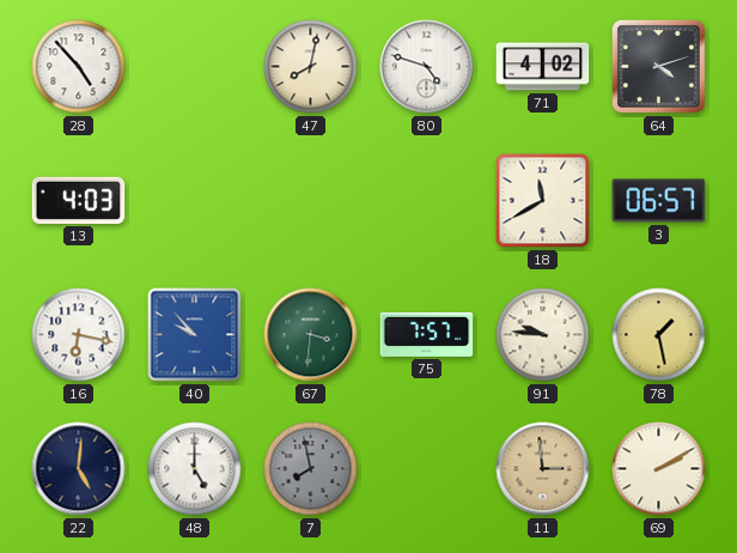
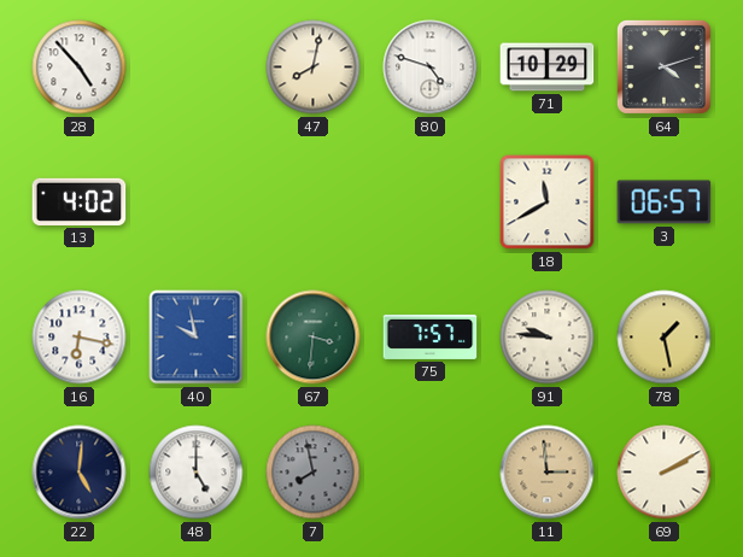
71: 4:02 -> 10:29 (548, 68)
13: 4:03 -> 4:02 (80, 201)
40: 9:53 -> 9:58 (197, 338)
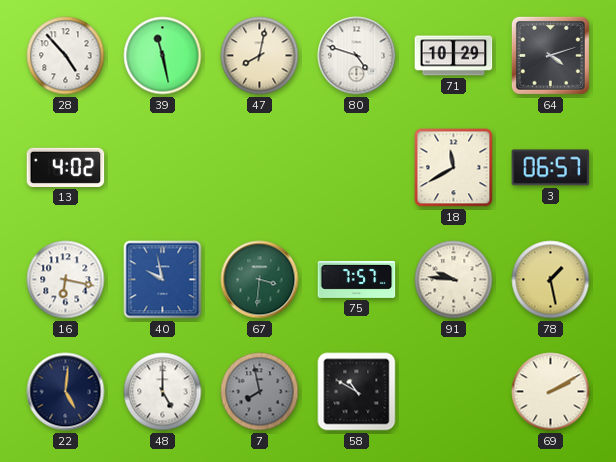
39: none -> 11:28 (163, 56)
58: none -> 10:50 (357, 392)
11: 2:59 -> none (548, 473)
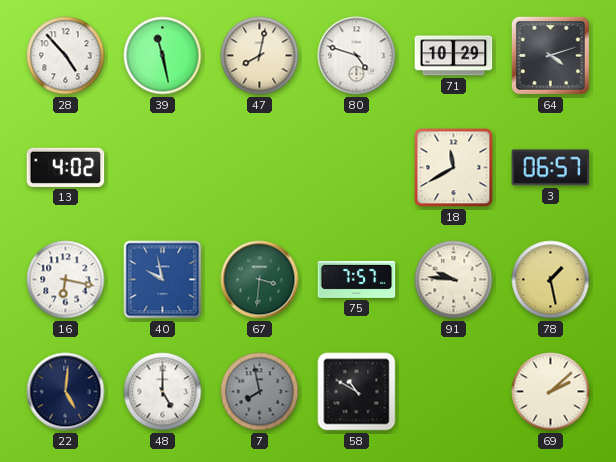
69: 2:10 -> 2:08 (551, 392)
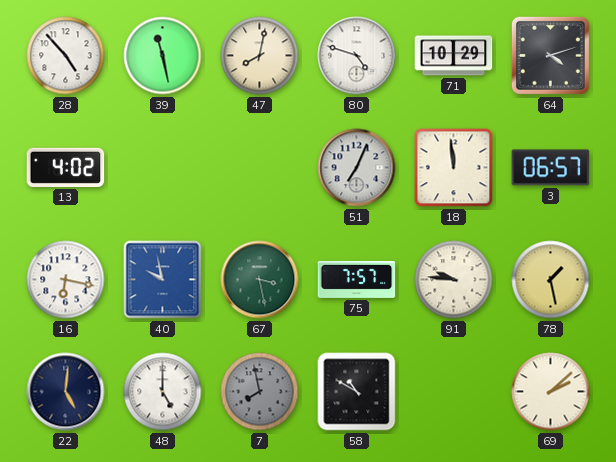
51: none -> 7:04 (357, 168)
18: 11:40 -> 11:59 (454, 168)
67: 3:31 -> 3:28 (260, 280)
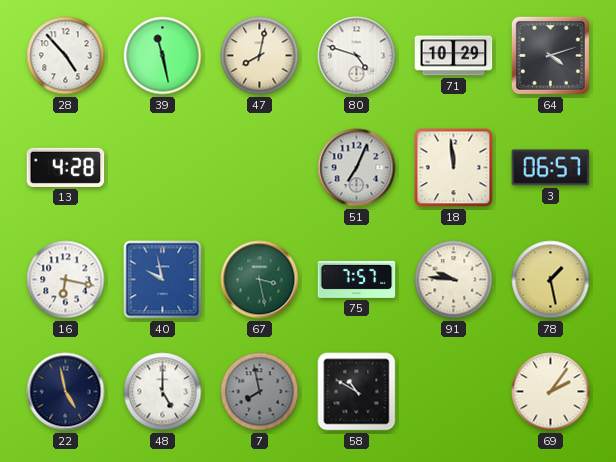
13: 4:02 -> 4:28 (66, 167)
22: 5:01 -> 4:58 (66, 392)
69: 2:08 -> 2:06 (551, 392)
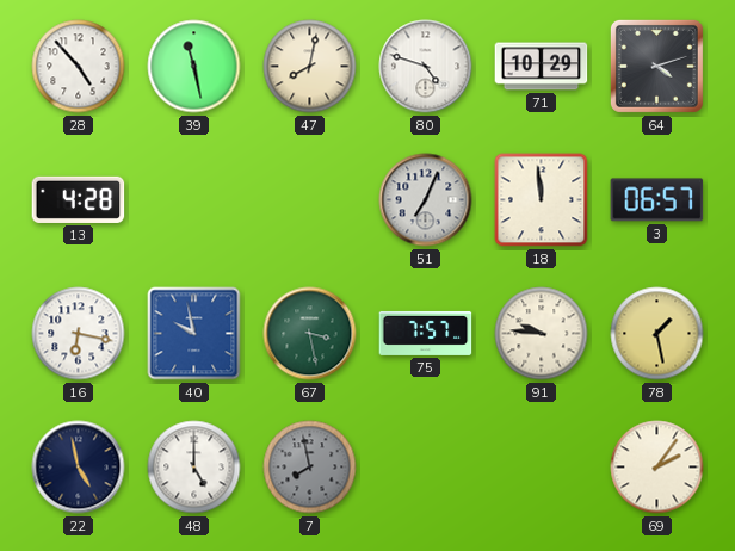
58: 10:50 -> none (357, 392)
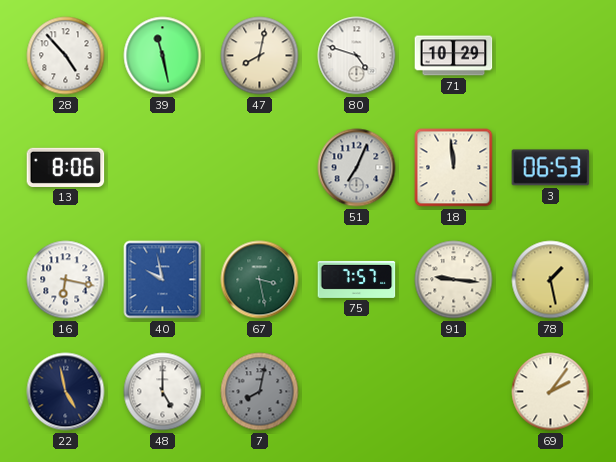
64: 4:12 -> none (656, 66)
13: 4:28 -> 8:06 (66, 167)
3: 06:57 -> 06:53 (551, 168)
91: 9:46 -> 9:16 (454, 280)
7: 7:58 -> 8:02 (260, 392)
